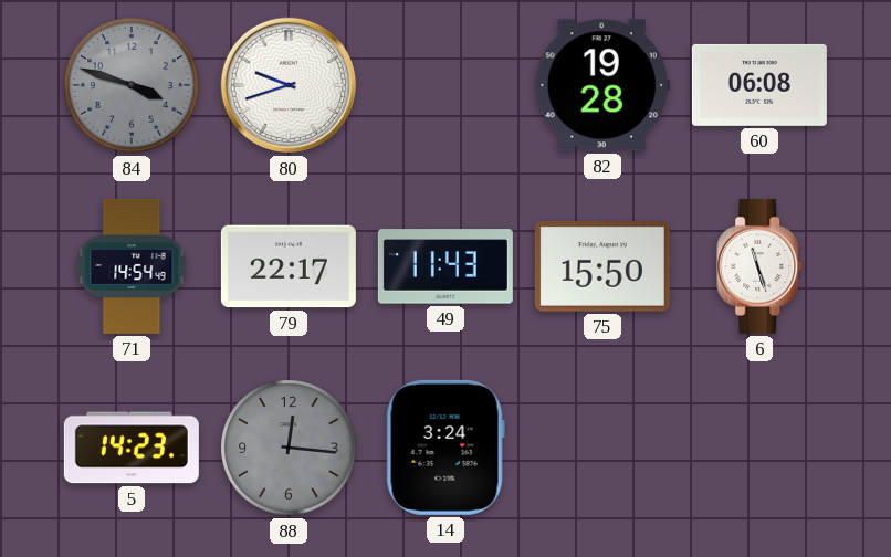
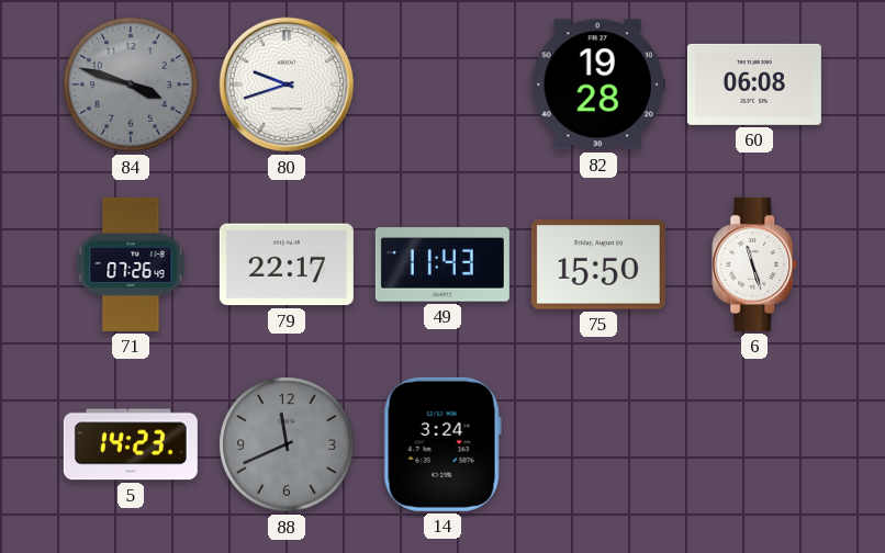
71: 14:54 -> 07:26 (131, 264)
88: 12:16 -> 11:41 (287, 444)
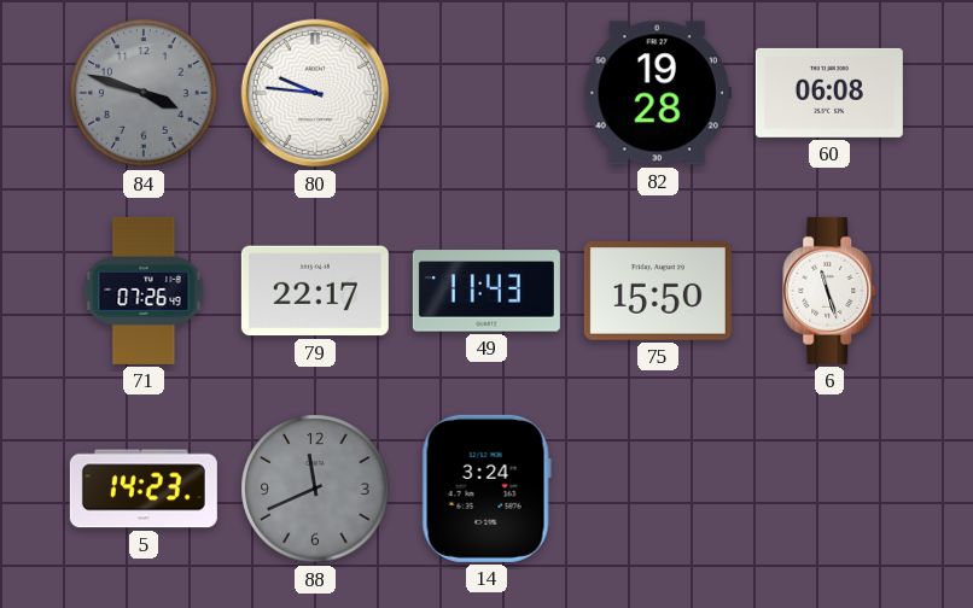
80: 9:42 -> 9:46 (315, 93)
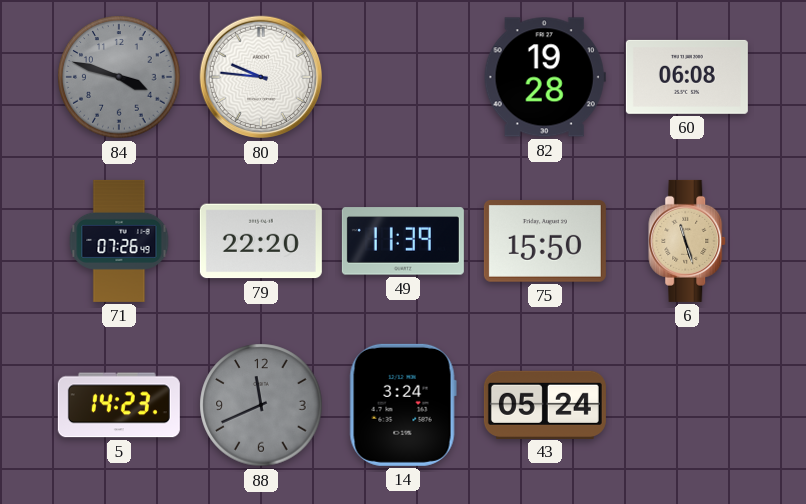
79: 22:17 -> 22:20 (261, 241)
49: 11:43 -> 11:39 (403, 241)
6 dial: white -> champagne (688, 241)
43: none -> 05:24 (545, 404)
